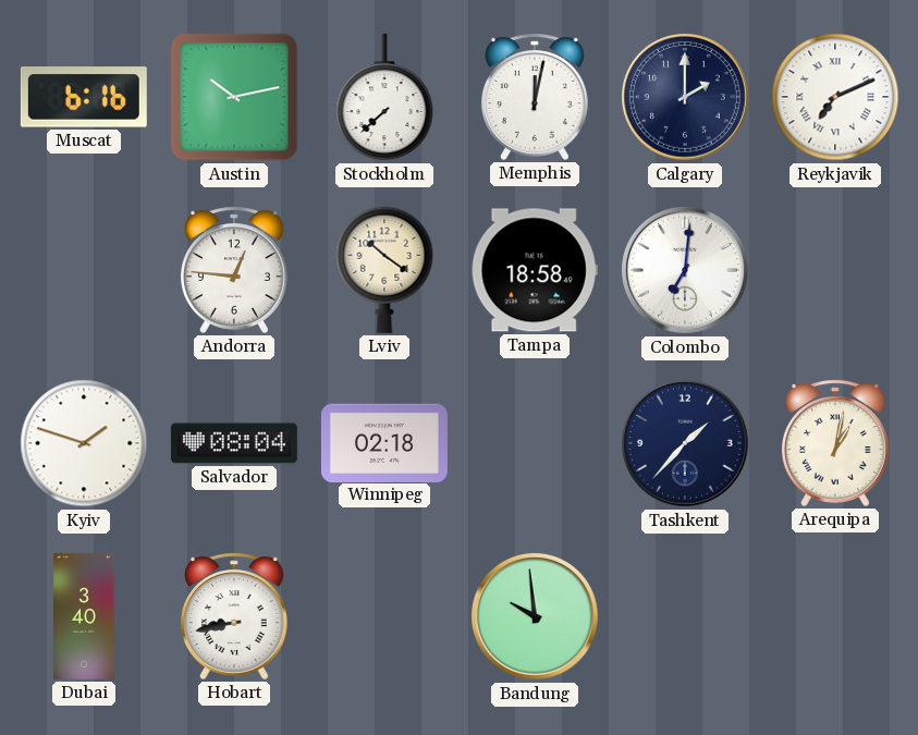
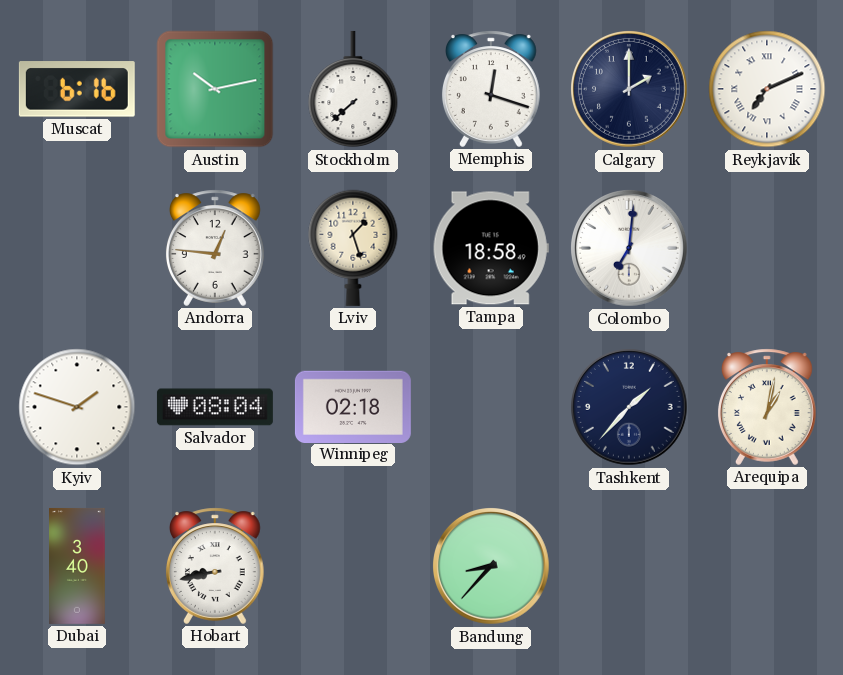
Memphis: 12:02 -> 12:18 (491, 89)
Lviv: 10:21 -> 1:27 (353, 248)
Bandung: 9:59 -> 8:37 (492, 567)
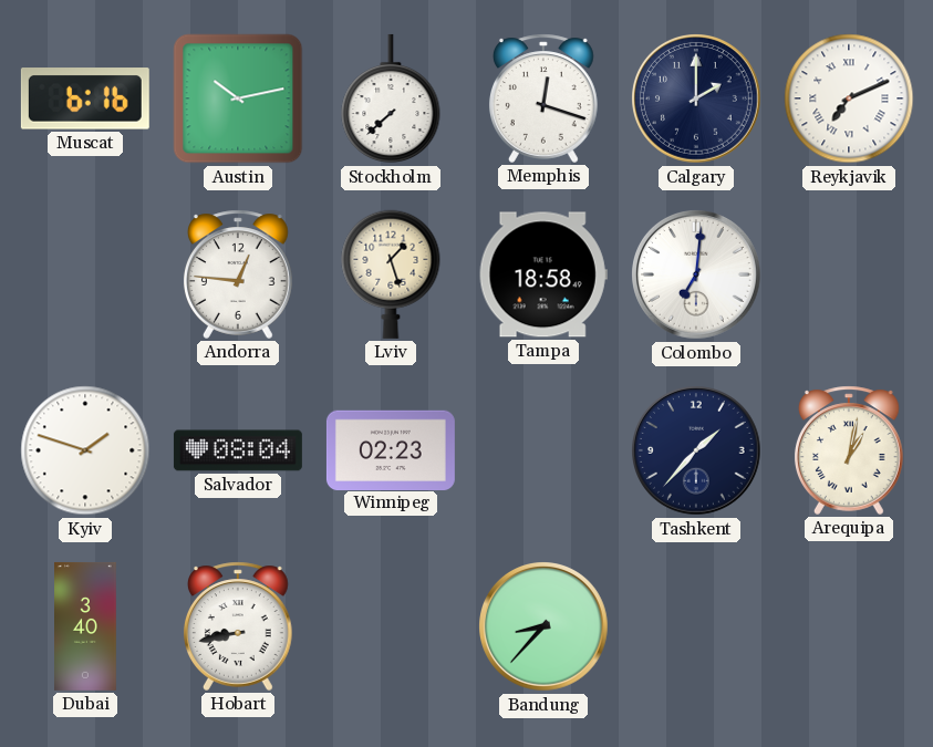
Winnipeg: 02:18 -> 02:23 (391, 449)
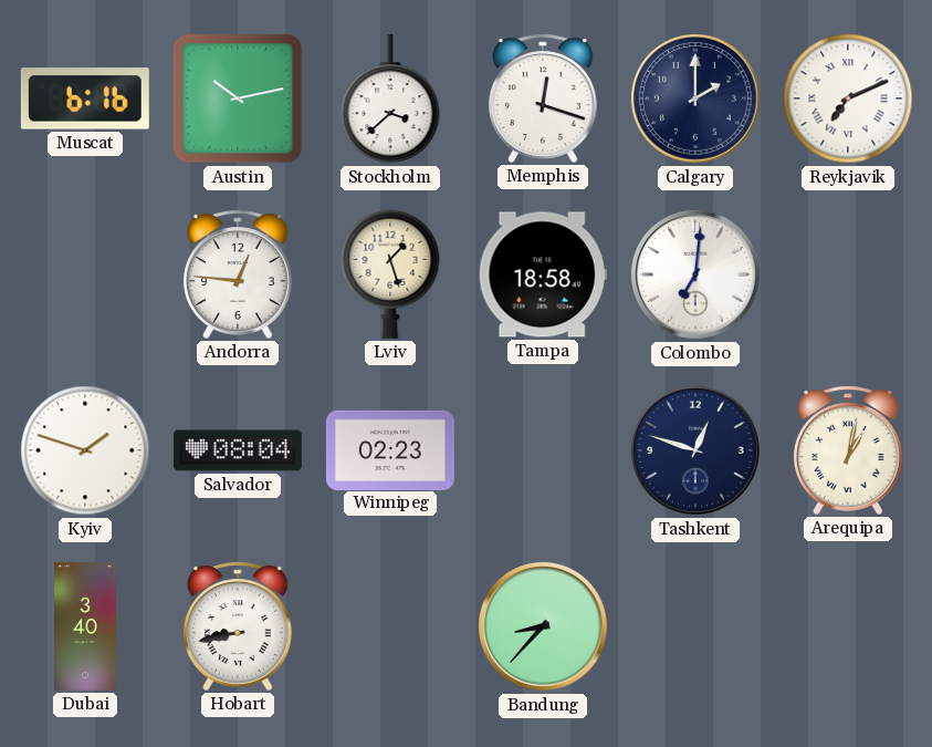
Stockholm: 7:38 -> 3:38 (390, 98)
Tashkent: 1:37 -> 12:48 (697, 452)
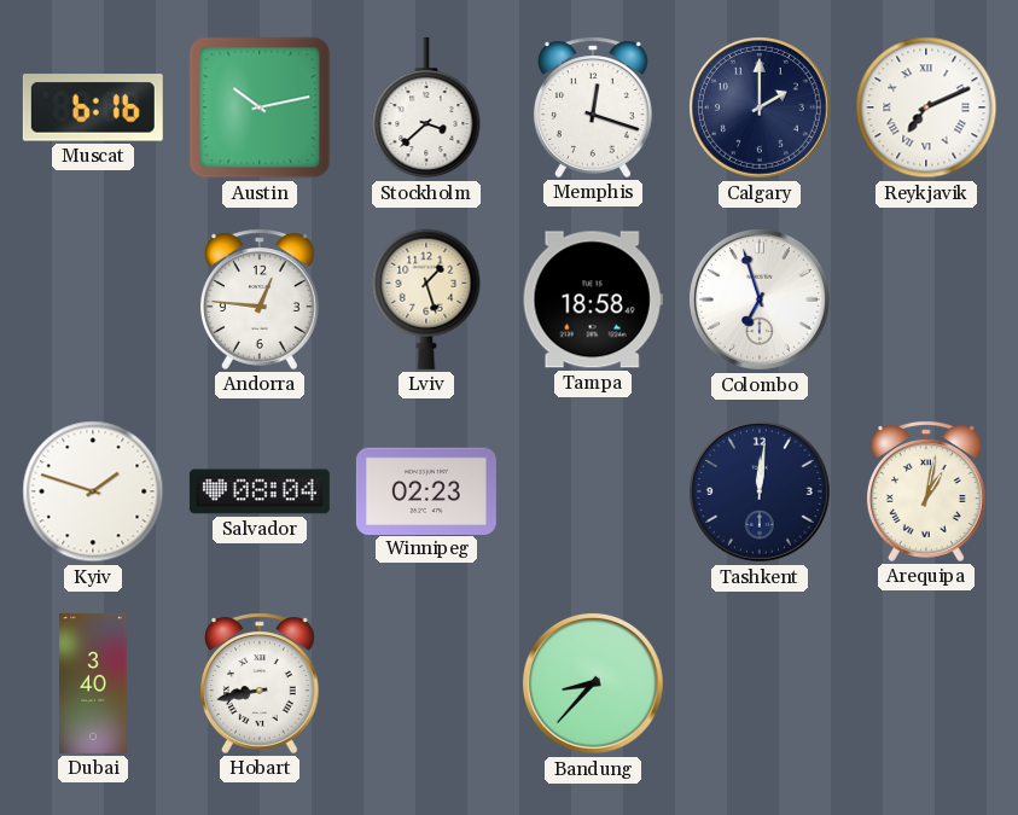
Colombo: 7:01 -> 6:57 (761, 301)
Tashkent: 12:48 -> 12:01 (761, 493)
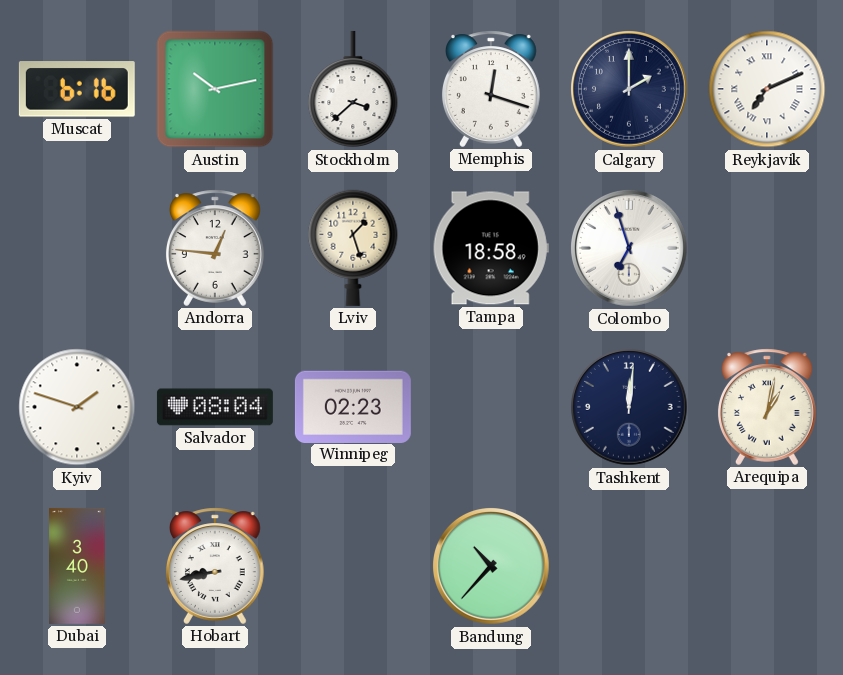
Bandung: 8:37 -> 10:37 (492, 567)
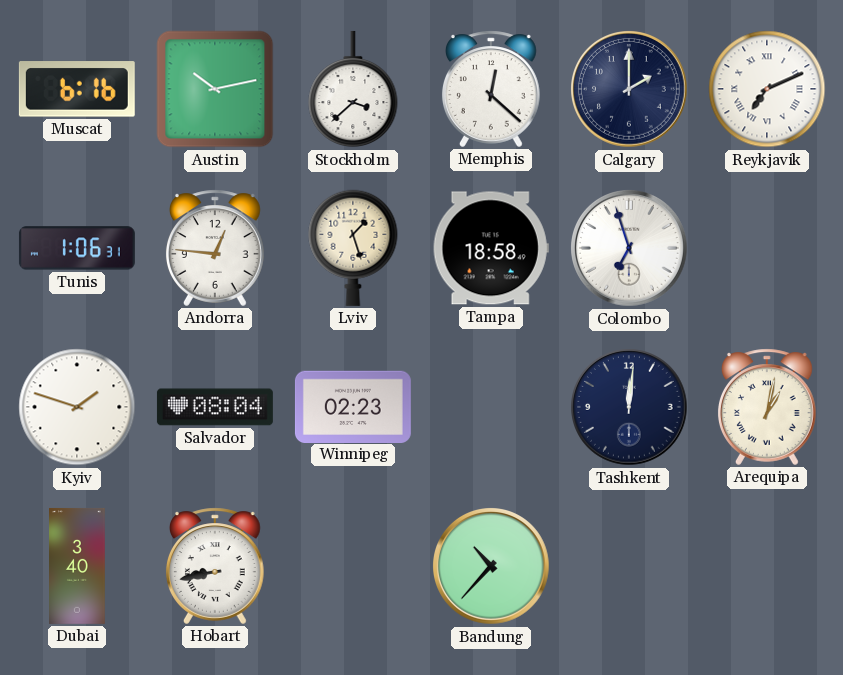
Memphis: 12:18 -> 12:22 (491, 89)
Tunis: none -> 1:06 (77, 248)
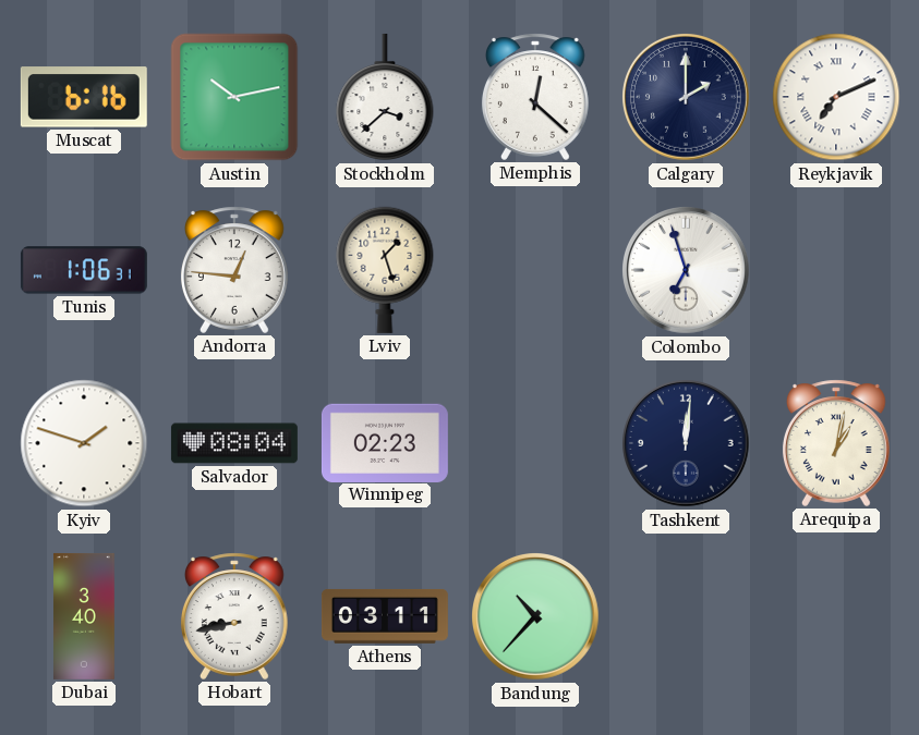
Tampa: 18:58 -> none (491, 248)
Athens: none -> 03:11 (385, 616)
